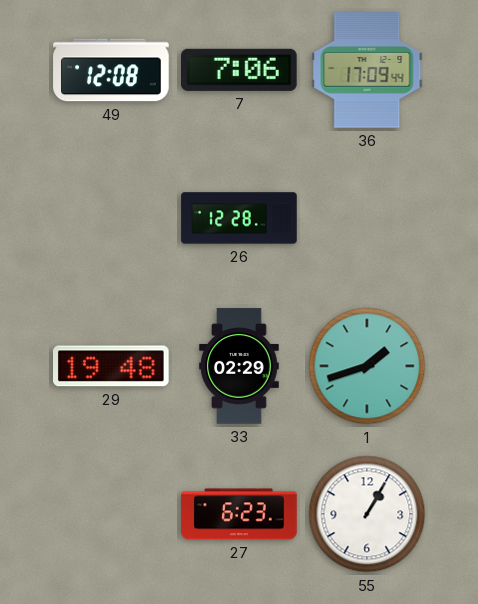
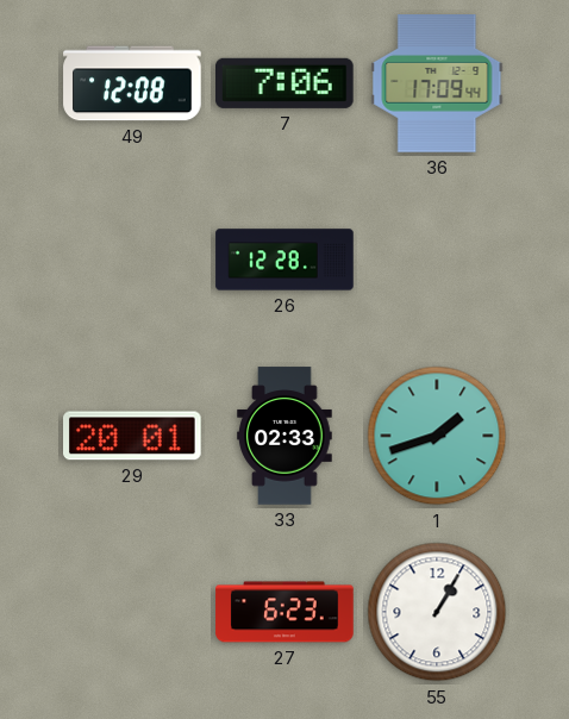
29: 19:48 -> 20:01 (133, 436)
33: 02:29 -> 02:33 (284, 436)
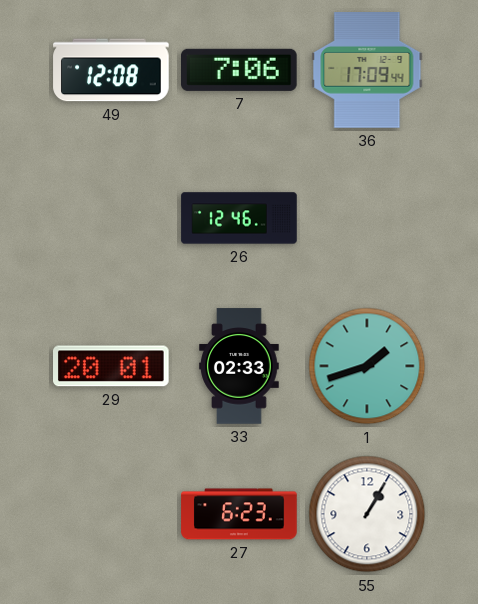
26: 12:28 -> 12:46 (239, 218)
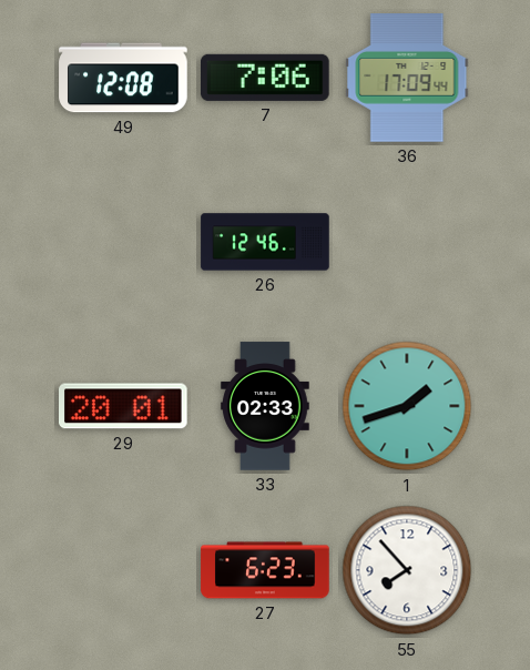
55: 1:05 -> 7:53 (407, 570)
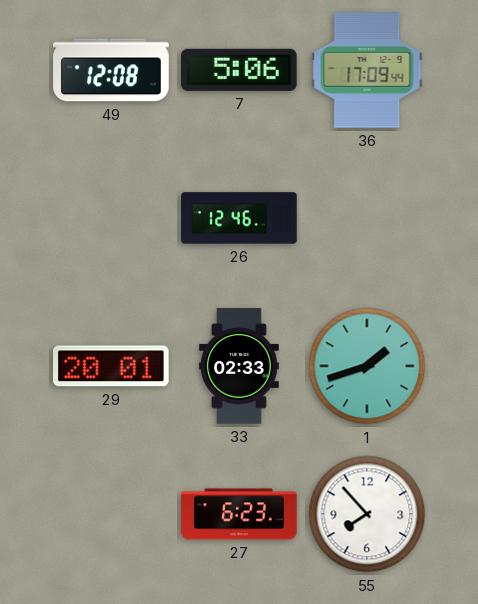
7: 7:06 -> 5:06 (240, 70)
